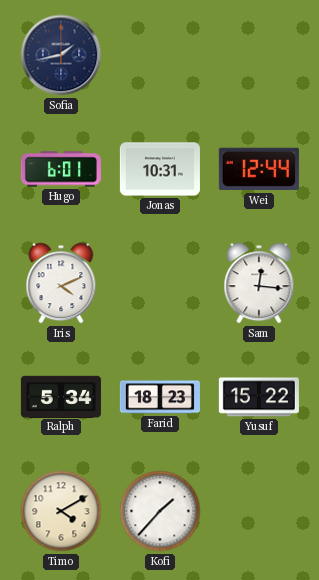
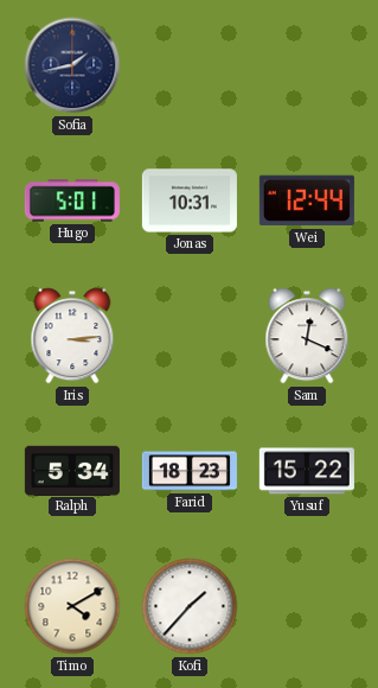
Hugo: 6:01 -> 5:01 (72, 200)
Iris: 4:11 -> 3:14 (72, 336)
Sam: 12:16 -> 12:19 (307, 336)
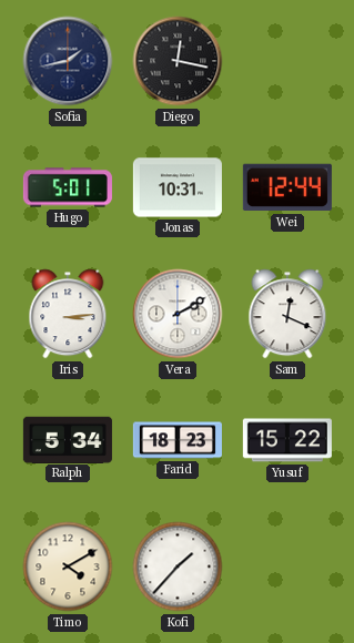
Diego: none -> 12:17 (178, 61)
Vera: none -> 2:10 (178, 314)
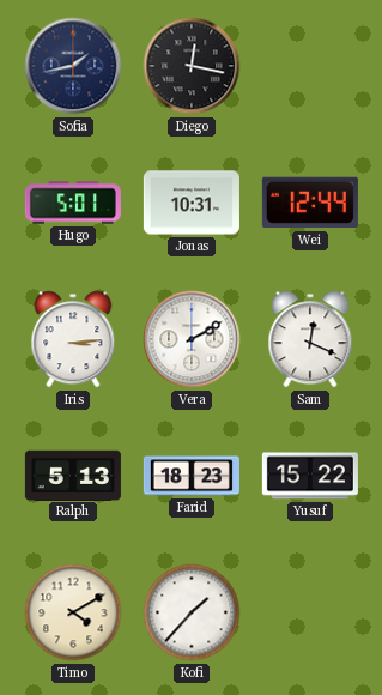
Ralph: 5:34 -> 5:13 (73, 475)
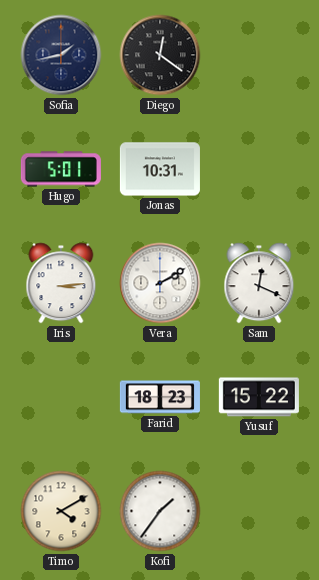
Diego: 12:17 -> 12:21 (160, 55)
Wei: 12:44 -> none (310, 203)
Ralph: 5:13 -> none (73, 475)
Kofi: 1:37 -> 1:36 (160, 511)
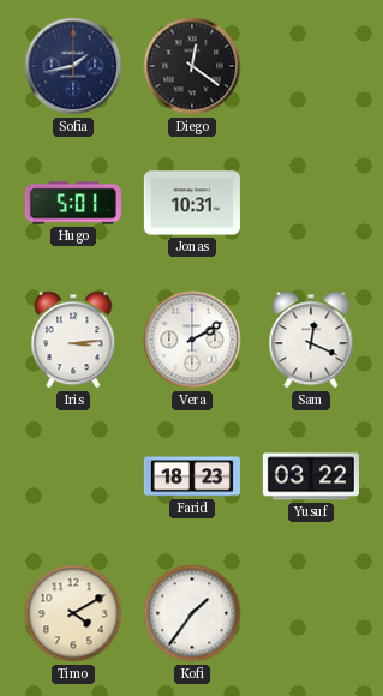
Yusuf: 15:22 -> 03:22 (311, 476)
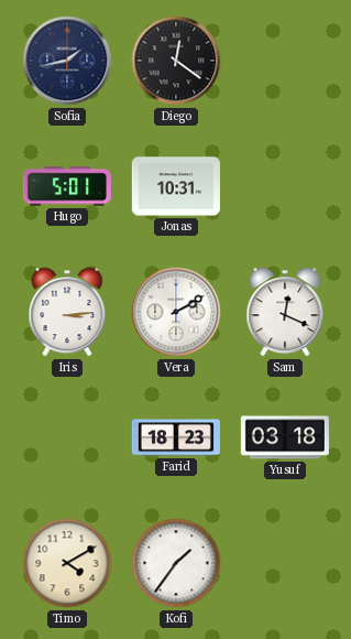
Yusuf: 03:22 -> 03:18 (285, 437)
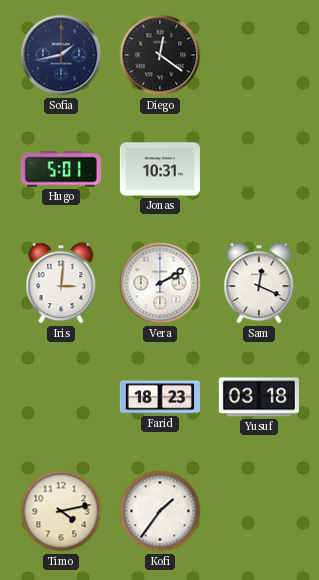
Iris: 3:14 -> 3:01 (61, 283)
Timo: 4:10 -> 4:13 (61, 511)
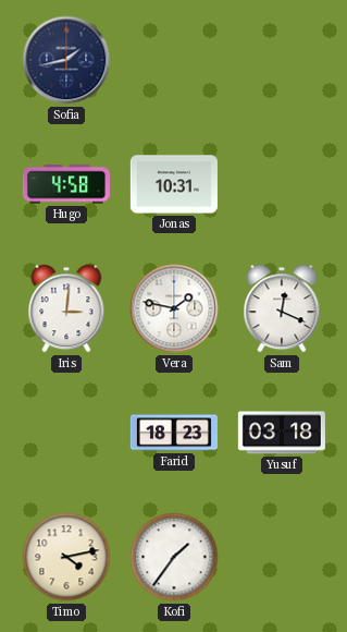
Diego: 12:21 -> none (160, 55)
Hugo: 5:01 -> 4:58 (66, 184)
Vera: 2:10 -> 1:47 (174, 308)
